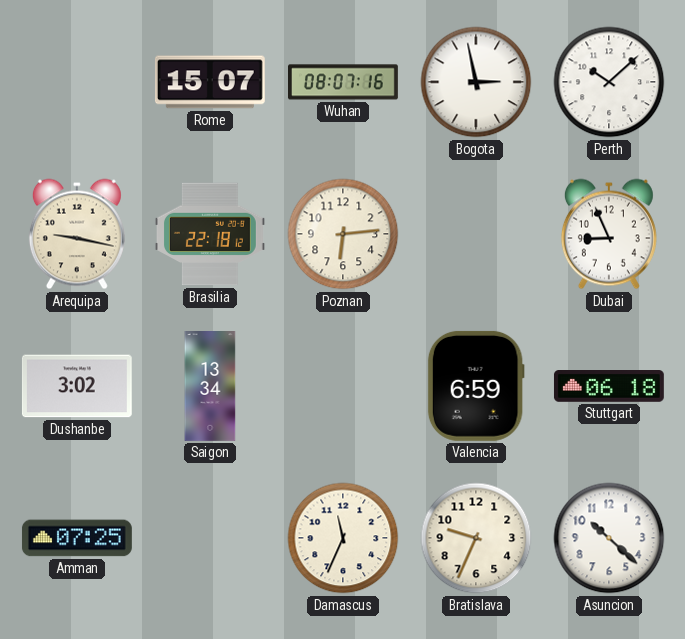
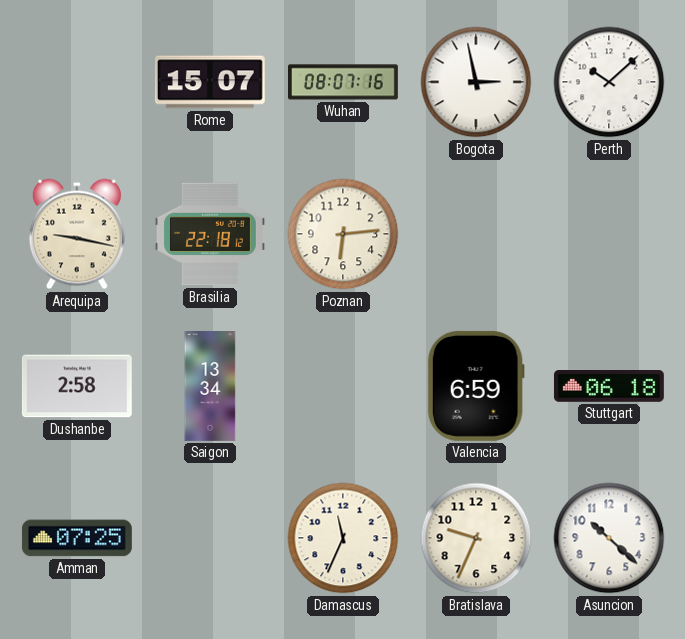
Dubai: 8:56 -> none (609, 234)
Dushanbe: 3:02 -> 2:58 (77, 386)
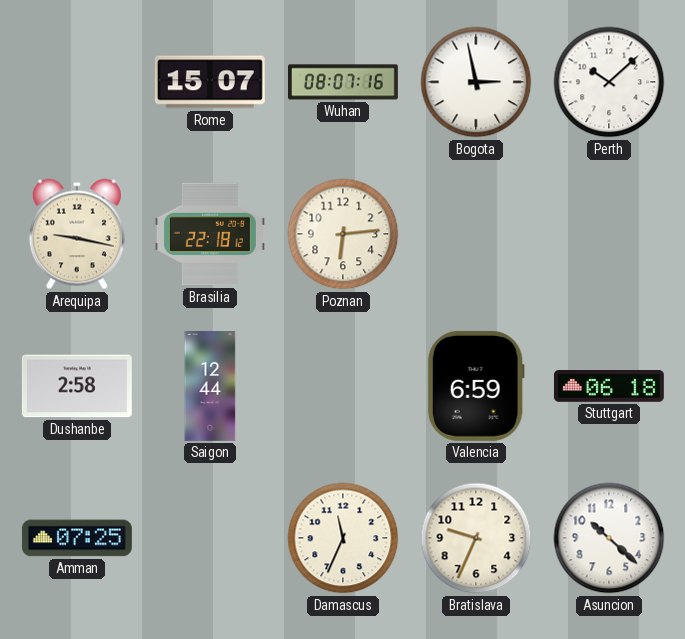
Saigon: 13:34 -> 12:44 (210, 387)
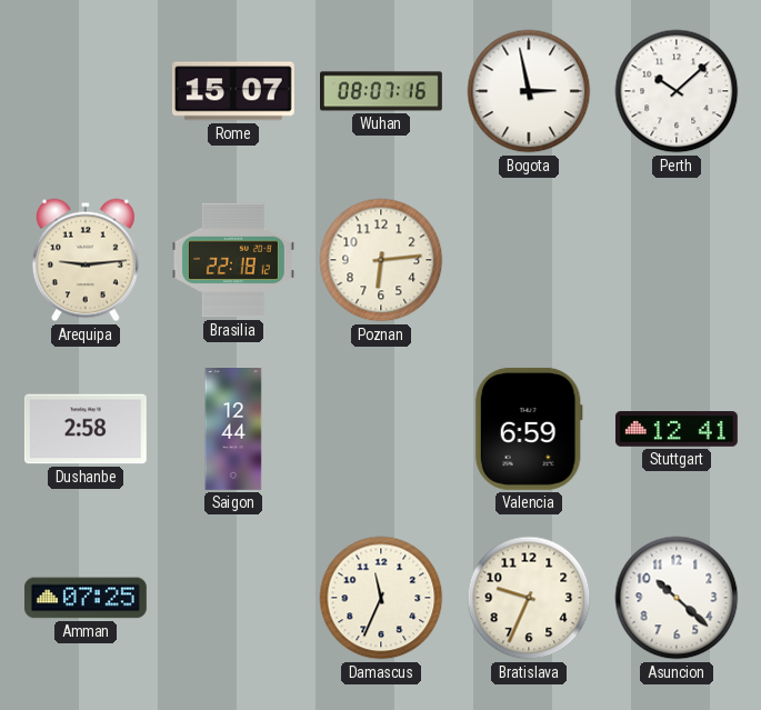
Arequipa: 9:17 -> 9:14 (86, 260)
Stuttgart: 06:18 -> 12:41 (677, 430)
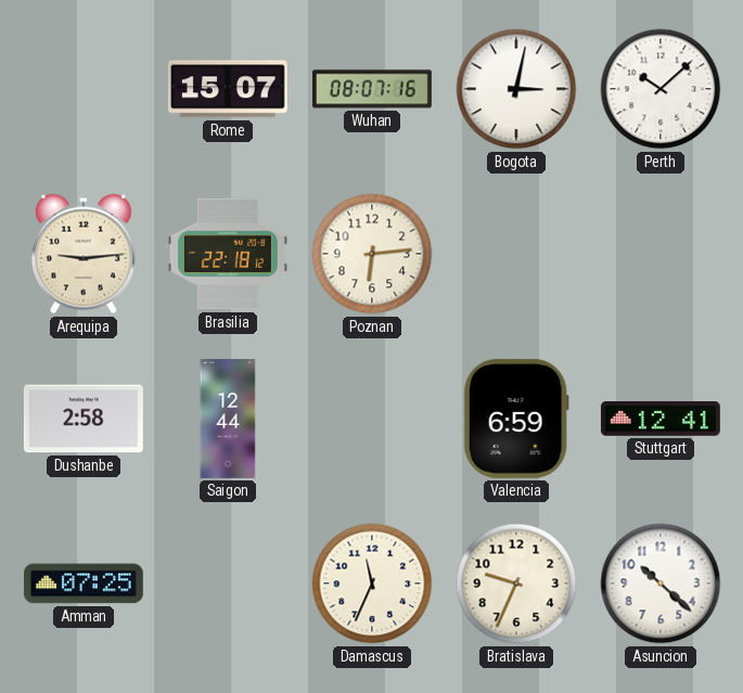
Bogota: 2:58 -> 3:02 (516, 89)
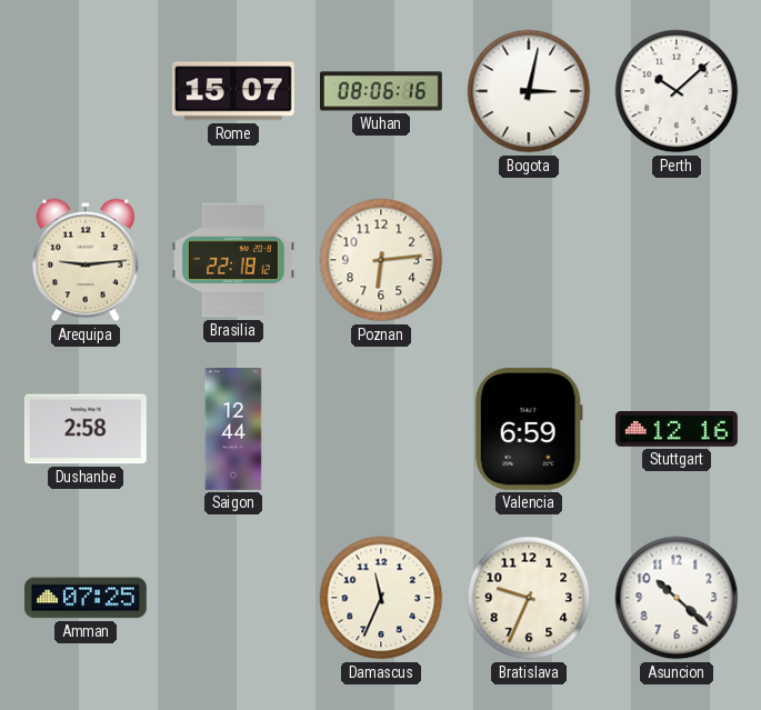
Wuhan: 08:07 -> 08:06 (382, 91)
Stuttgart: 12:41 -> 12:16 (677, 430)
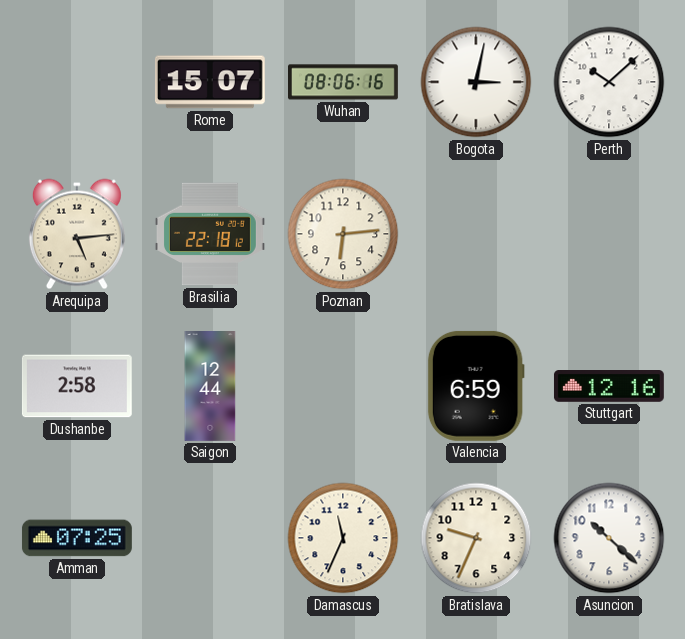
Arequipa: 9:14 -> 5:14 (77, 234)
